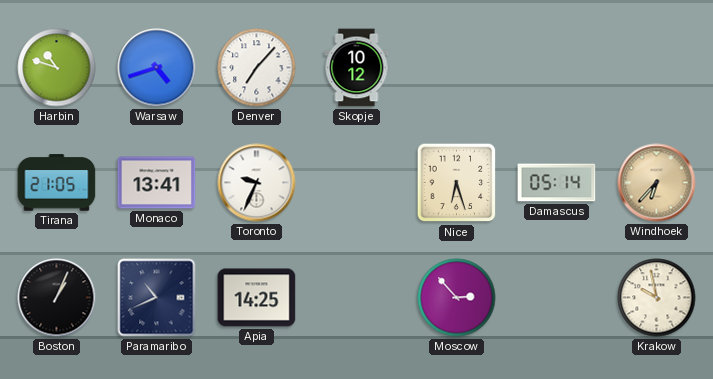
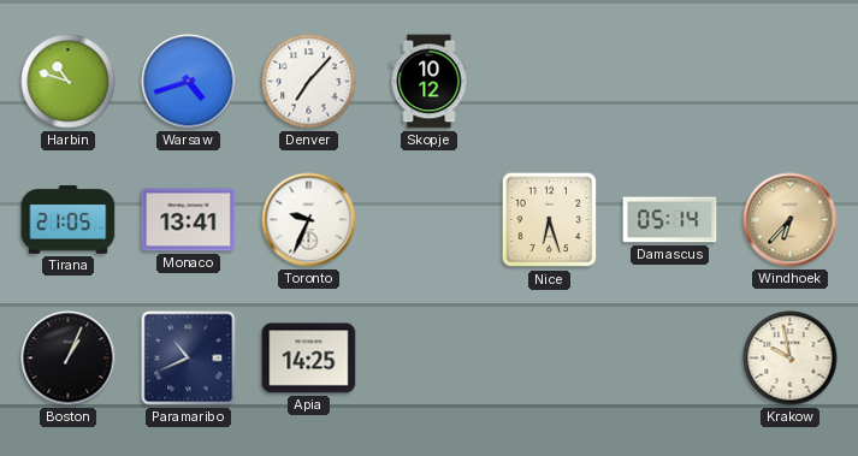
Moscow: 2:53 -> none (457, 298)
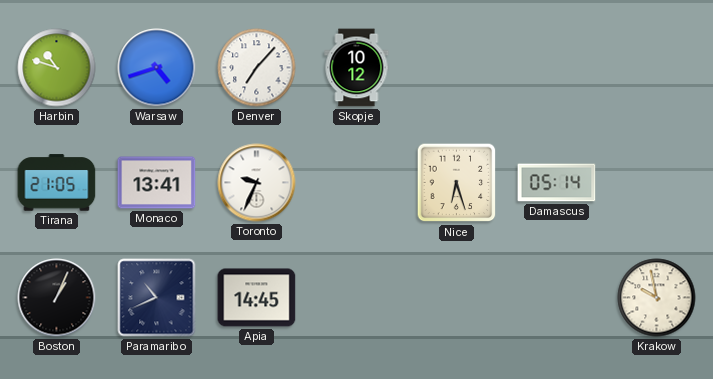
Windhoek: 6:37 -> none (791, 220)
Apia: 14:25 -> 14:45 (257, 298)
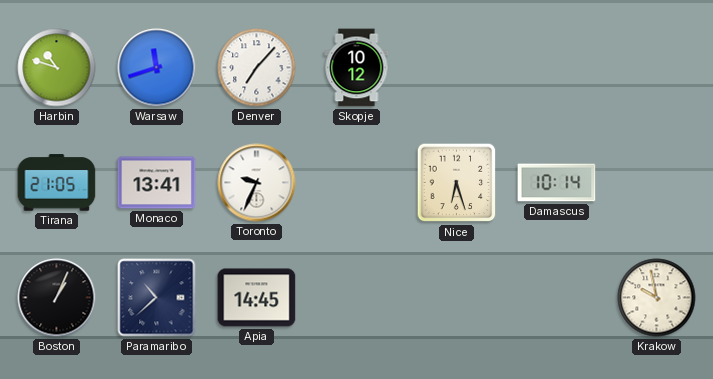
Warsaw: 4:42 -> 11:42 (157, 68)
Damascus: 05:14 -> 10:14 (557, 183)
Paramaribo: 10:41 -> 10:38 (157, 298)
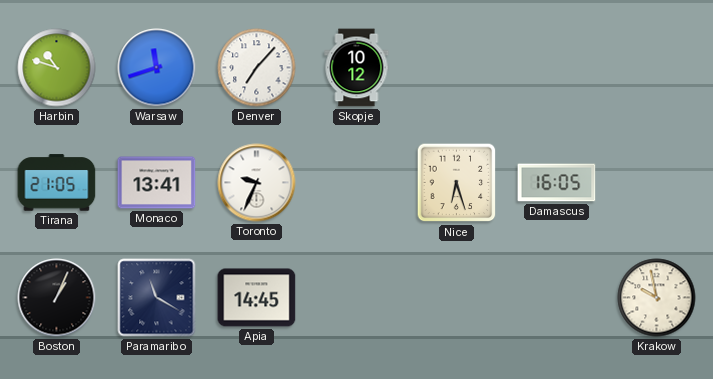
Damascus: 10:14 -> 16:05 (557, 183)
Paramaribo: 10:38 -> 11:20 (157, 298)
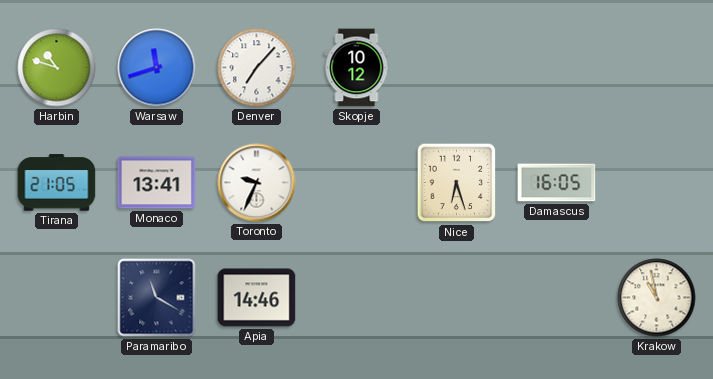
Boston: 1:04 -> none (57, 298)
Apia: 14:45 -> 14:46 (257, 298)
Krakow: 9:58 -> 10:58 (657, 298)
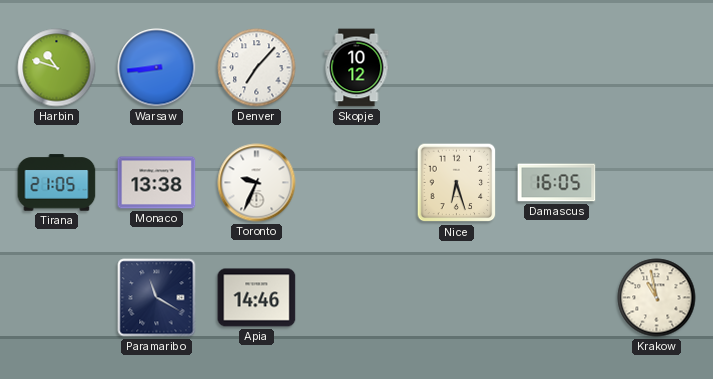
Warsaw: 11:42 -> 8:44 (157, 68)
Monaco: 13:41 -> 13:38 (157, 183)
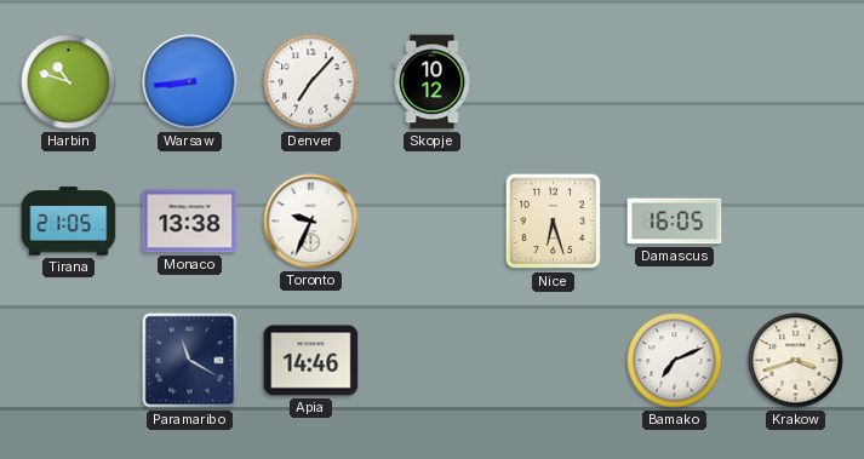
Bamako: none -> 7:11 (675, 361)
Krakow: 10:58 -> 3:42 (796, 361)
